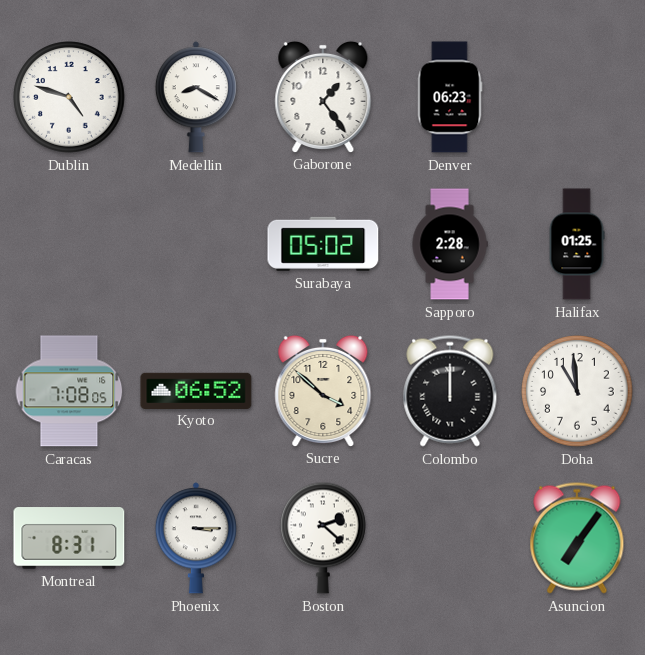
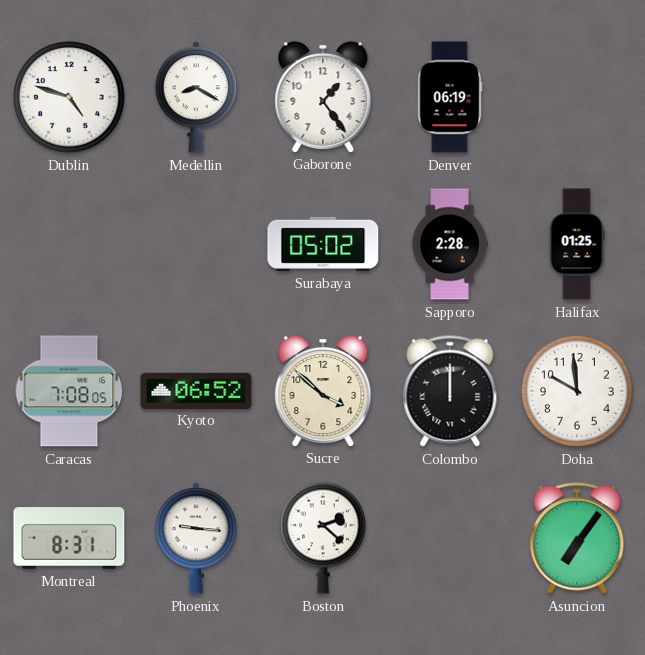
Denver: 06:23 -> 06:19 (450, 97)
Doha: 10:59 -> 9:59 (577, 391)
Phoenix: 3:15 -> 9:16 (196, 538)
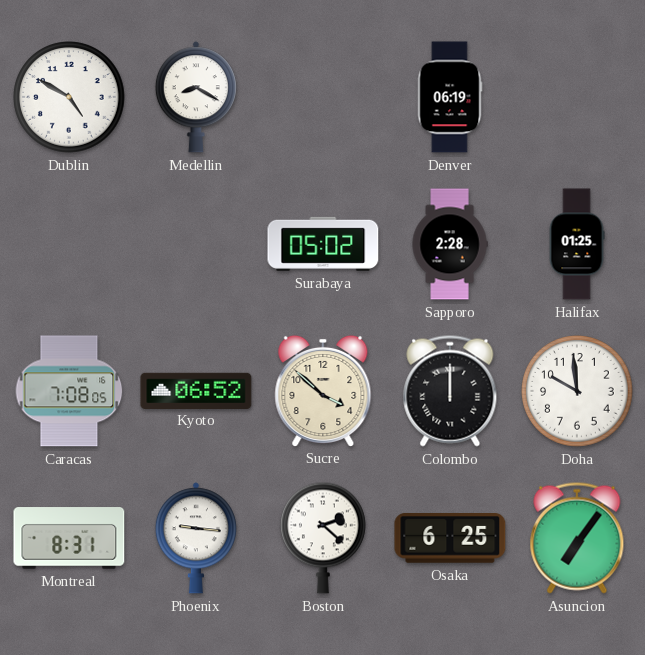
Dublin: 4:48 -> 4:50 (69, 97)
Gaborone: 1:24 -> none (323, 96)
Osaka: none -> 6:25 (450, 539)
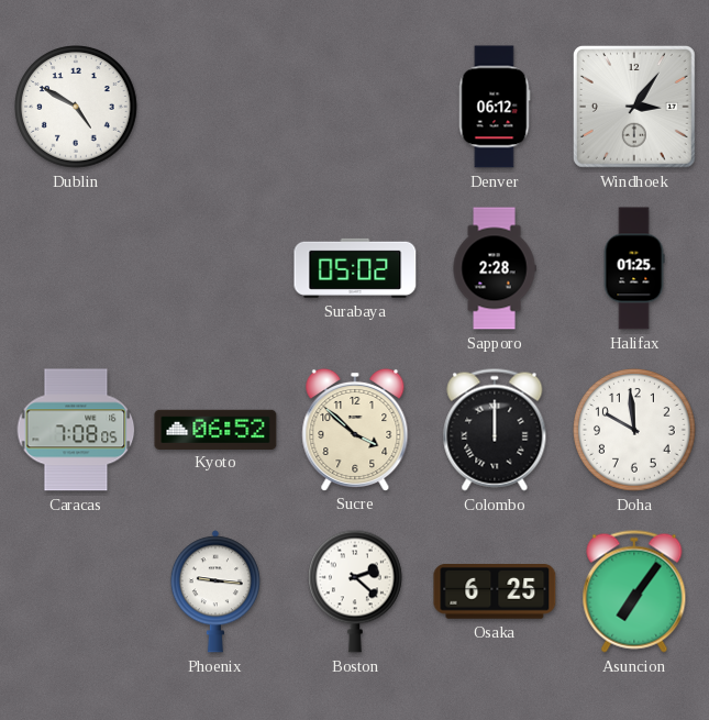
Medellin: 8:20 -> none (196, 97)
Denver: 06:19 -> 06:12 (495, 107)
Windhoek: none -> 3:06 (634, 107)
Montreal: 8:31 -> none (69, 538)
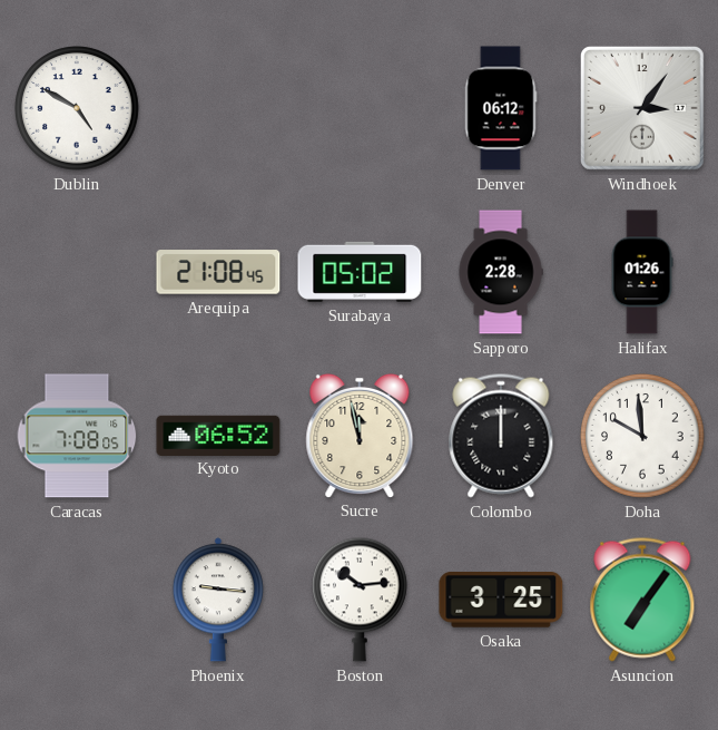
Arequipa: none -> 21:08 (218, 272)
Halifax: 01:25 -> 01:26 (642, 272)
Sucre: 3:52 -> 11:58 (360, 435)
Boston: 2:22 -> 10:14 (361, 600)
Osaka: 6:25 -> 3:25 (501, 601)
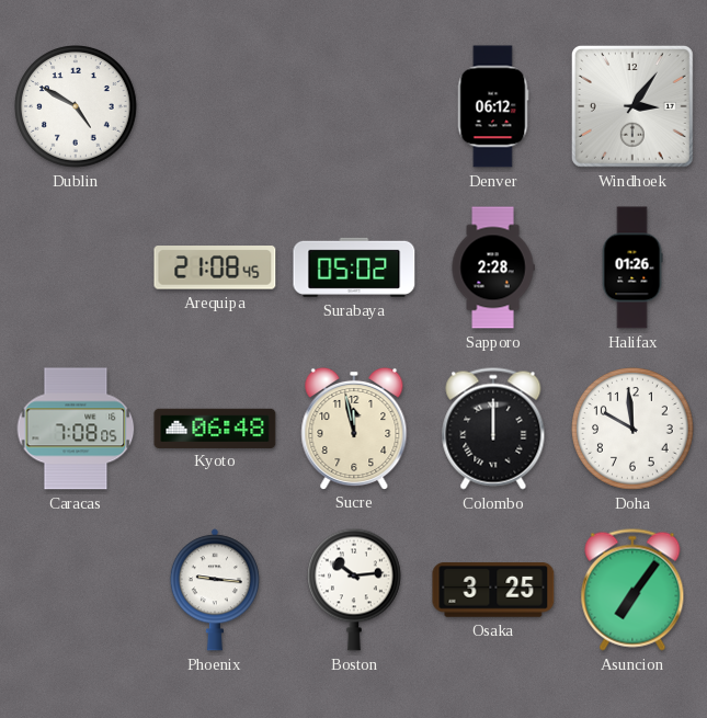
Kyoto: 06:52 -> 06:48 (215, 428)
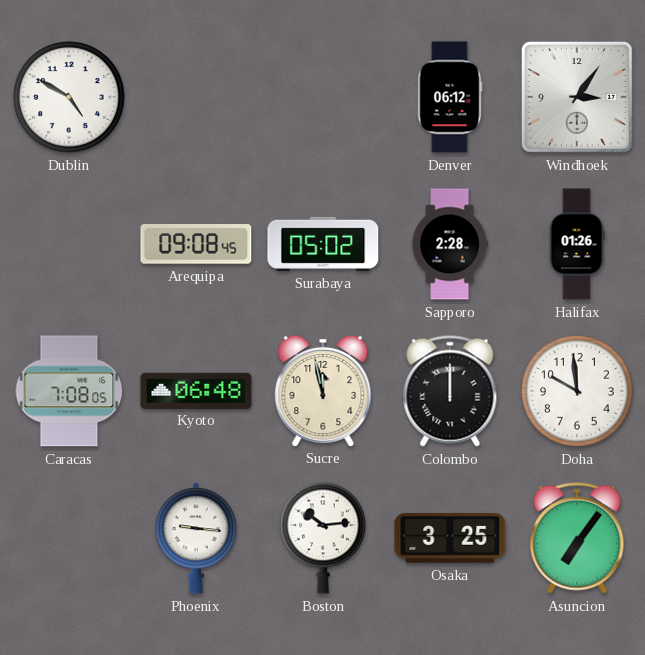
Arequipa: 21:08 -> 09:08 (196, 244)
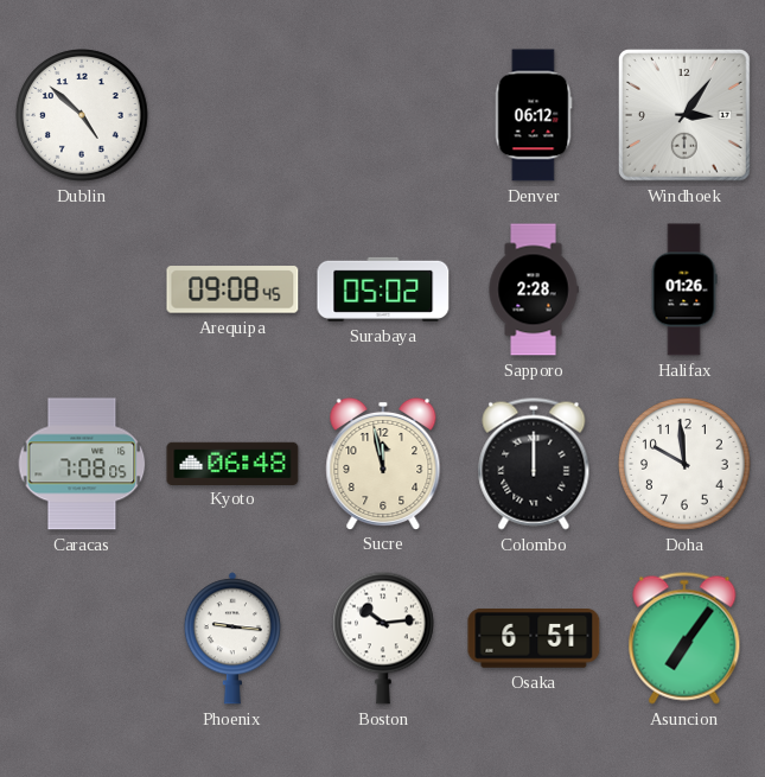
Dublin: 4:50 -> 4:52 (82, 115)
Osaka: 3:25 -> 6:51 (534, 639)
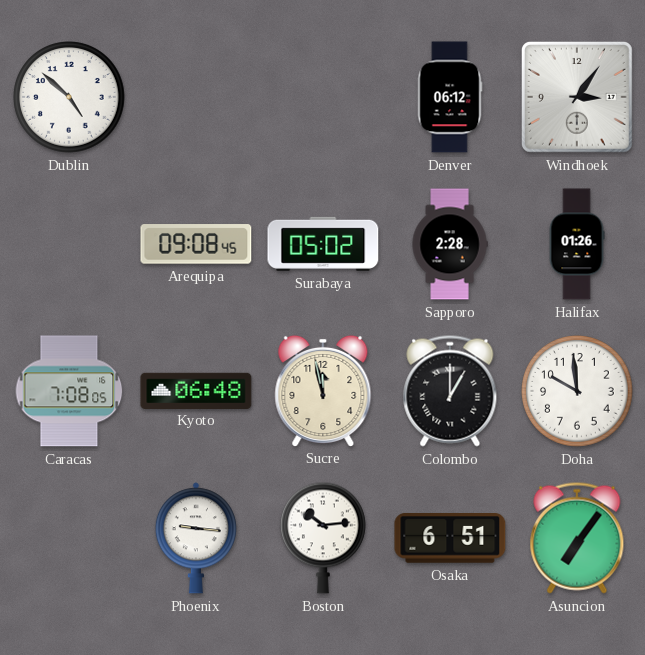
Colombo: 12:00 -> 1:00 (450, 391)
